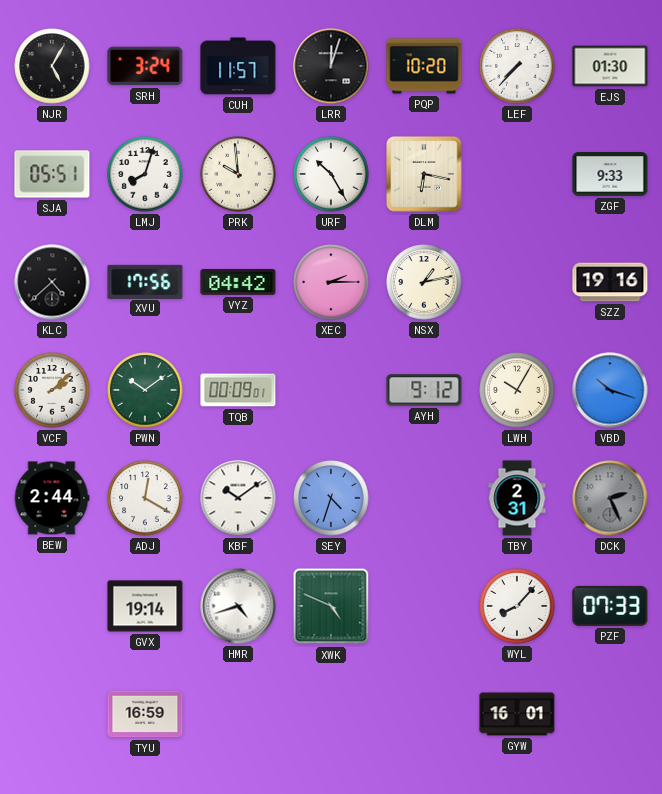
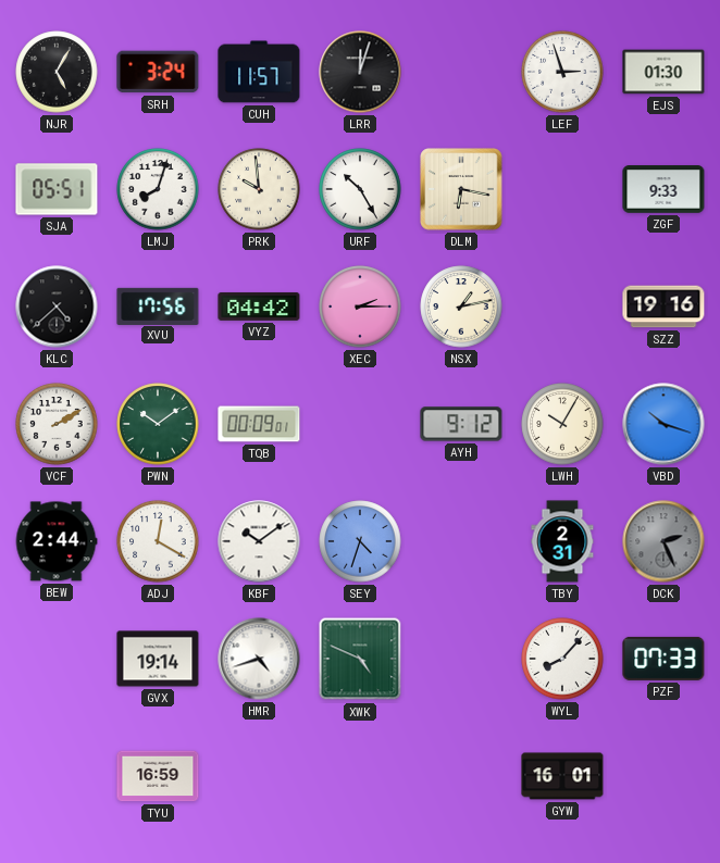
PQP: 10:20 -> none (424, 66)
LEF: 7:37 -> 2:57 (562, 72)
VCF: 2:08 -> 2:10 (57, 424)
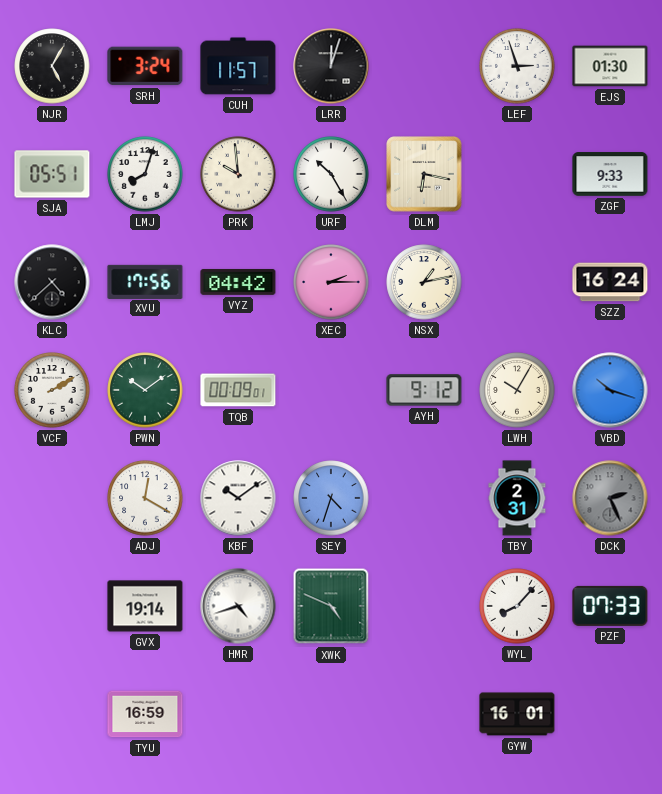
SZZ: 19:16 -> 16:24 (610, 282)
BEW: 2:44 -> none (57, 541)
